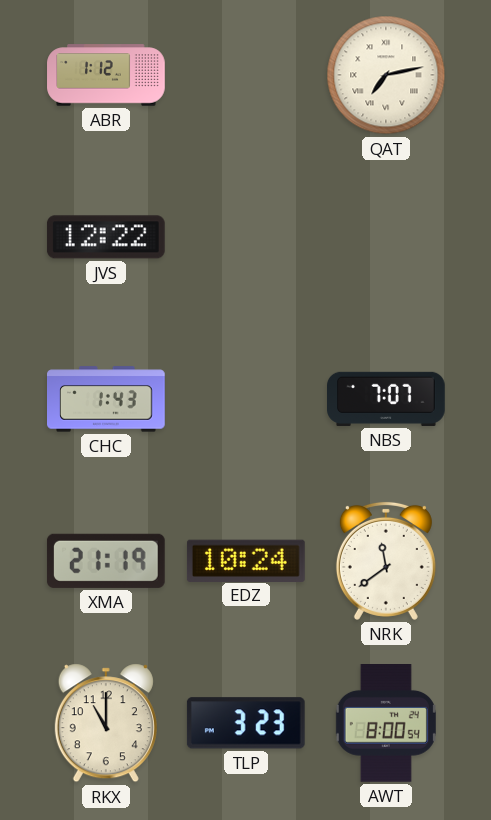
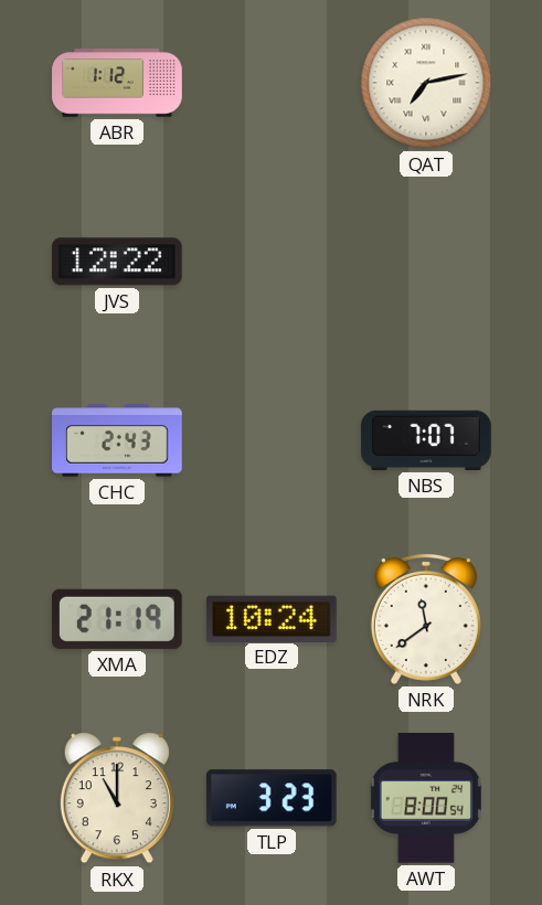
CHC: 1:43 -> 2:43 (117, 440)
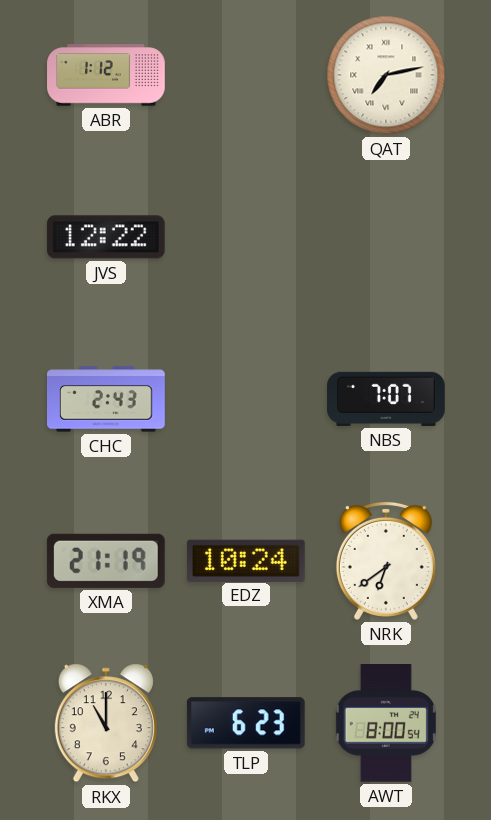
NRK: 11:39 -> 6:39 (386, 561)
TLP: 3:23 -> 6:23 (246, 723)
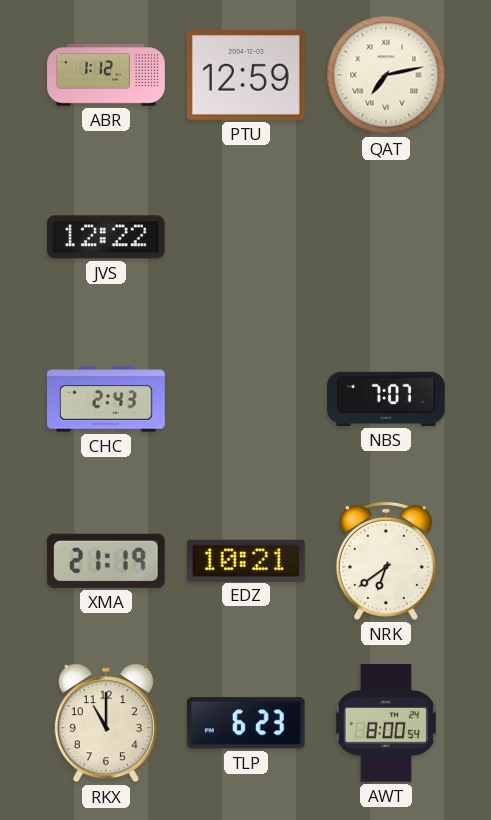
PTU: none -> 12:59 (246, 75)
EDZ: 10:24 -> 10:21 (246, 560)
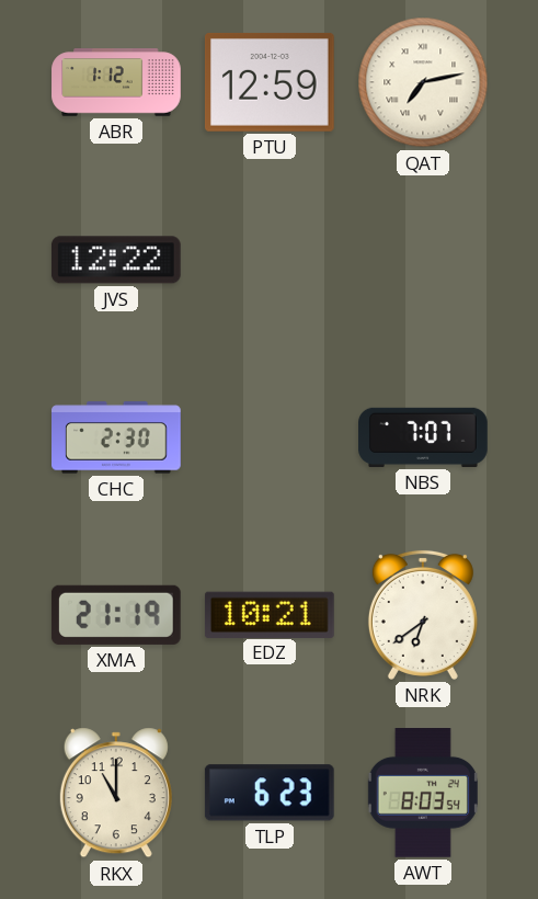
CHC: 2:43 -> 2:30 (116, 437)
AWT: 8:00 -> 8:03 (423, 794)
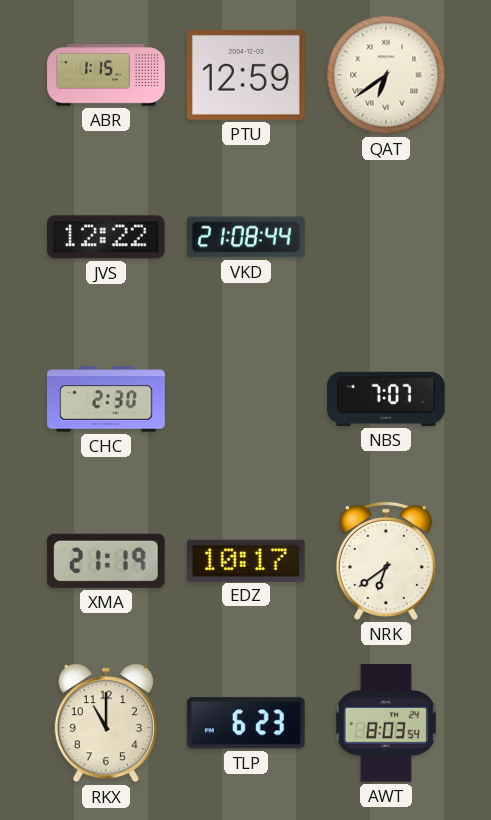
ABR: 1:12 -> 1:15 (106, 75)
QAT: 7:13 -> 6:39 (386, 75)
VKD: none -> 21:08 (247, 237)
EDZ: 10:21 -> 10:17 (246, 560)
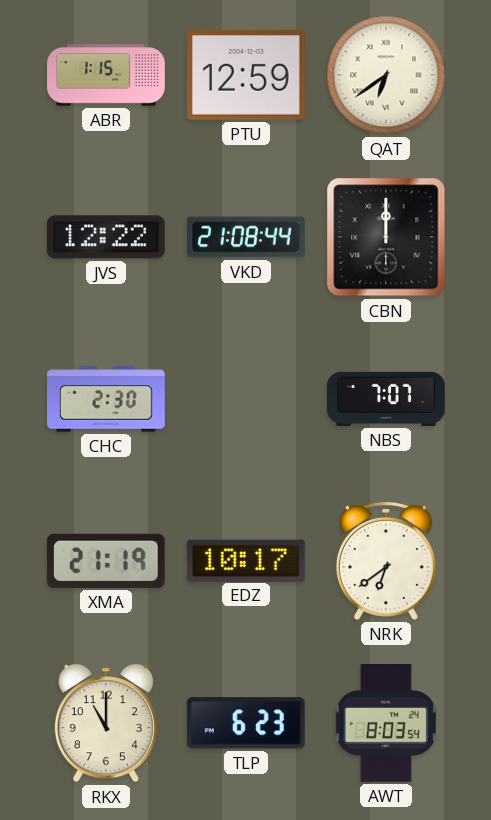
CBN: none -> 12:00 (386, 237)
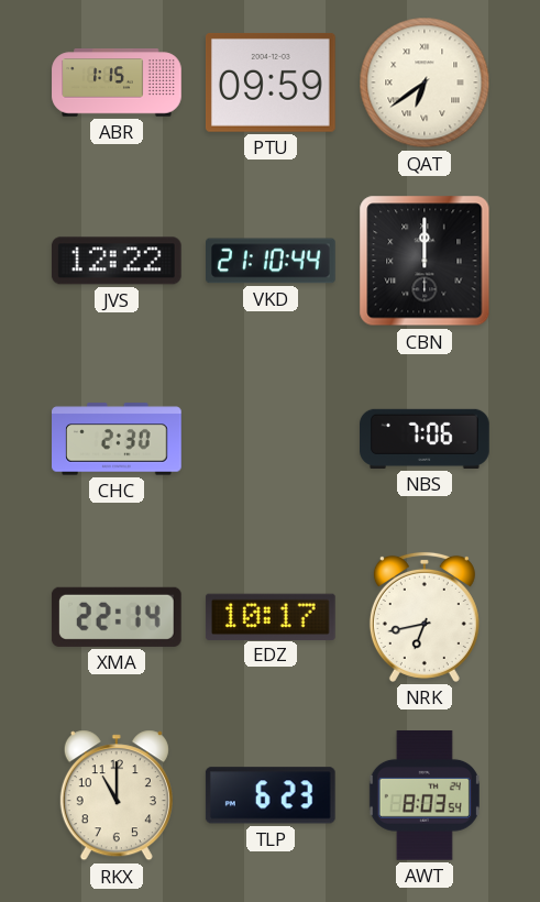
PTU: 12:59 -> 09:59 (271, 82)
VKD: 21:08 -> 21:10 (272, 261)
NBS: 7:07 -> 7:06 (426, 439)
XMA: 21:19 -> 22:14 (117, 617)
NRK: 6:39 -> 6:43 (425, 617)
